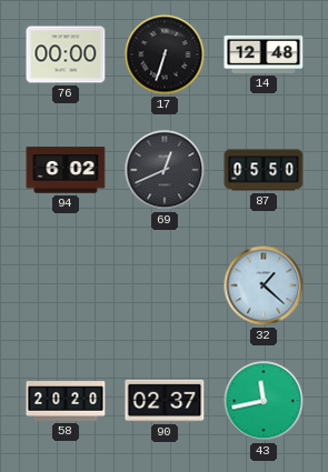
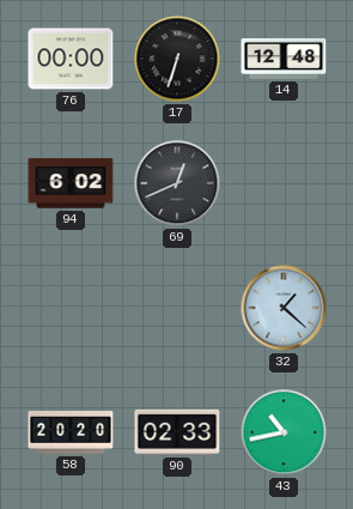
87: 05:50 -> none (264, 170)
90: 02:37 -> 02:33 (177, 432)
43: 11:43 -> 10:43 (284, 432)
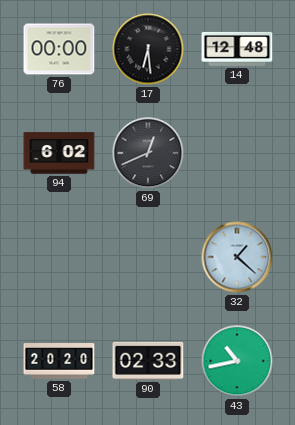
17: 6:33 -> 6:29 (148, 49)
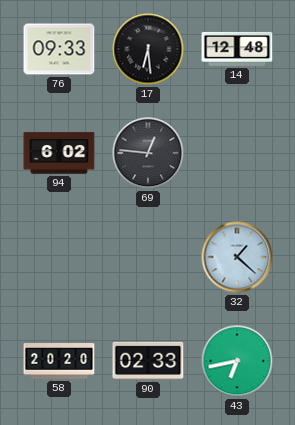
76: 00:00 -> 09:33 (59, 49)
69: 12:41 -> 12:46 (148, 153)
43: 10:43 -> 6:43 (237, 361)
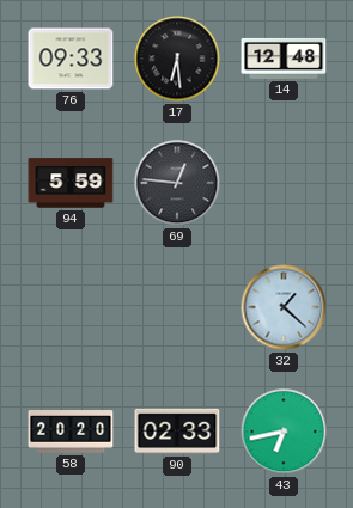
94: 6:02 -> 5:59 (71, 183)
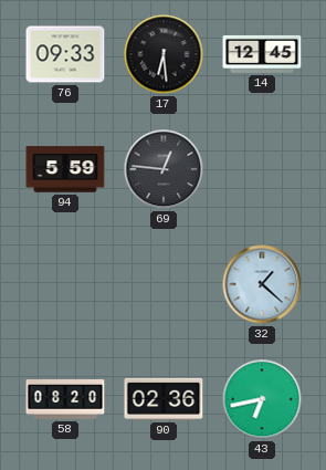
14: 12:48 -> 12:45 (262, 54)
58: 20:20 -> 08:20 (65, 400)
90: 02:33 -> 02:36 (164, 399)
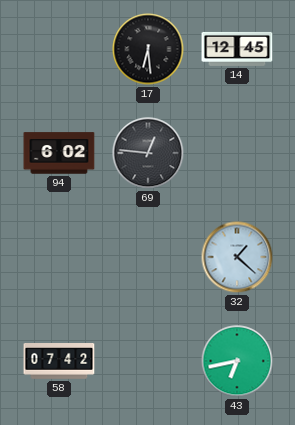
76: 09:33 -> none (65, 54)
94: 5:59 -> 6:02 (59, 153)
58: 08:20 -> 07:42 (59, 362)
90: 02:36 -> none (164, 399)
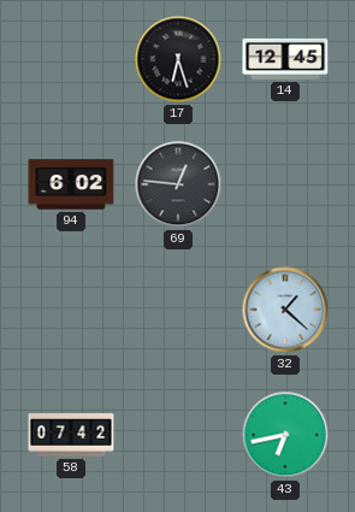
17: 6:29 -> 6:27 (178, 59)
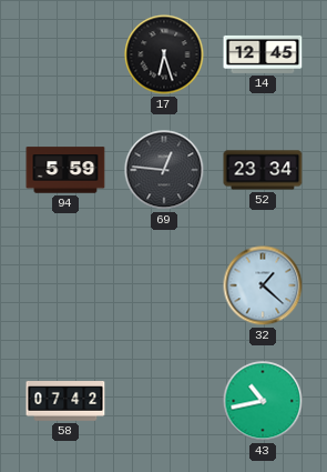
94: 6:02 -> 5:59 (65, 170)
52: none -> 23:34 (263, 170)
43: 6:43 -> 10:43 (263, 401)
